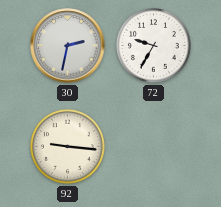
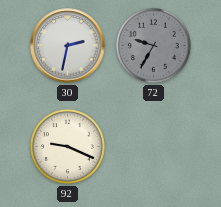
72 dial: white -> grey (154, 46)
92: 9:16 -> 9:19 (68, 147)
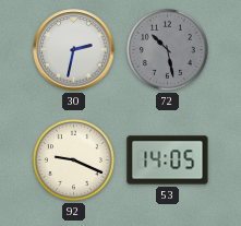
72: 9:35 -> 10:28 (168, 50)
53: none -> 14:05 (168, 160)
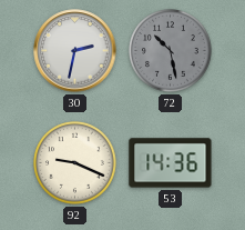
53: 14:05 -> 14:36 (171, 163)
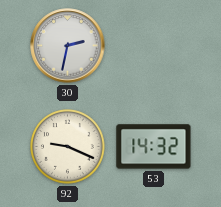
72: 10:28 -> none (171, 51)
53: 14:36 -> 14:32 (154, 147)
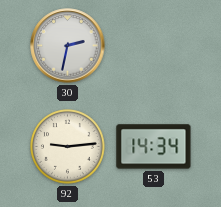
92: 9:19 -> 9:14 (68, 147)
53: 14:32 -> 14:34 (154, 147)
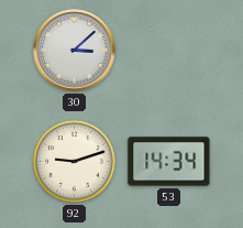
30: 2:32 -> 3:08 (75, 51)
92: 9:14 -> 9:12 (75, 162)
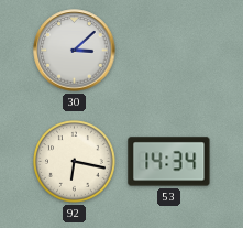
92: 9:12 -> 6:17 (75, 162)
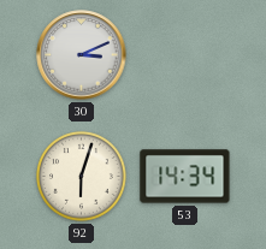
30: 3:08 -> 3:11 (82, 55)
92: 6:17 -> 6:03 (82, 177)
